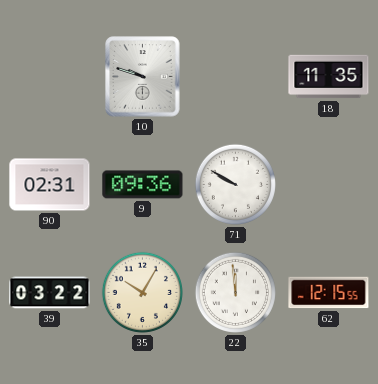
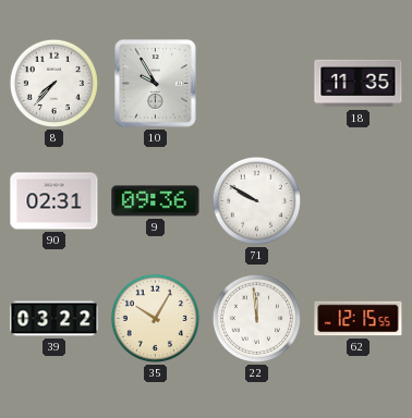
8: none -> 7:37 (53, 83)
10: 9:48 -> 9:55 (156, 84)
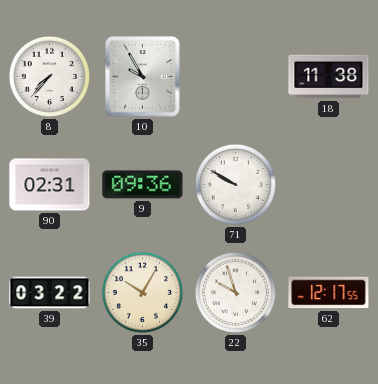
18: 11:35 -> 11:38 (329, 77)
22: 11:59 -> 9:57 (235, 292)
62: 12:15 -> 12:17 (329, 293)
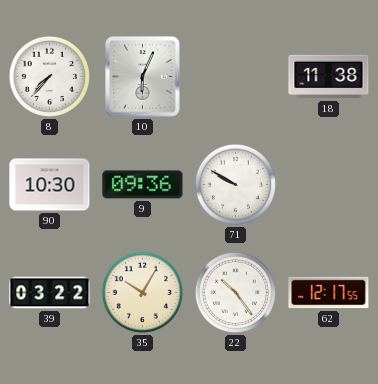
10: 9:55 -> 6:04 (143, 77)
90: 02:31 -> 10:30 (50, 185)
22: 9:57 -> 10:24 (235, 292)
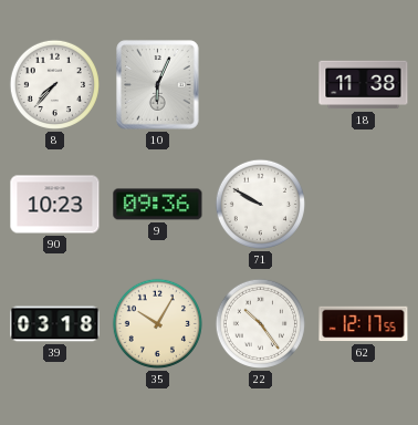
90: 10:30 -> 10:23 (55, 205)
39: 03:22 -> 03:18 (55, 324)
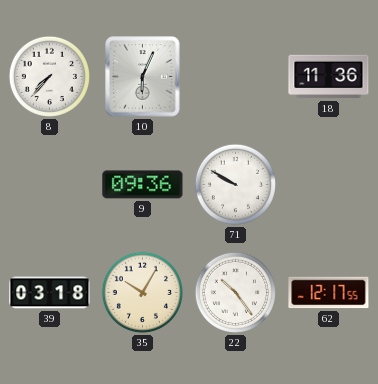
18: 11:38 -> 11:36 (329, 77)
90: 10:23 -> none (55, 205)
